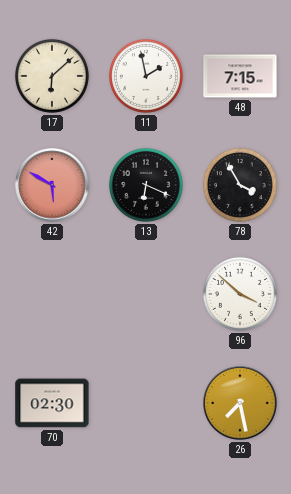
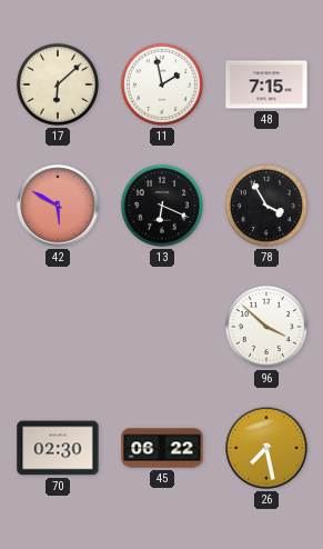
45: none -> 06:22 (162, 448)
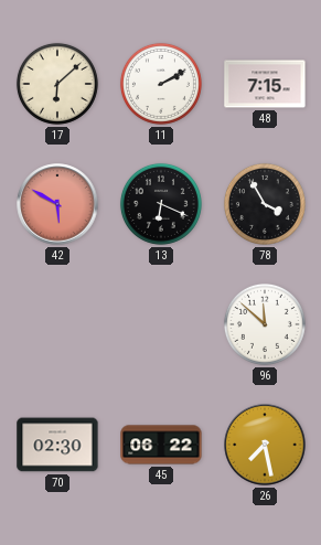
11: 1:58 -> 2:10 (161, 84)
96: 3:52 -> 11:52 (265, 324)
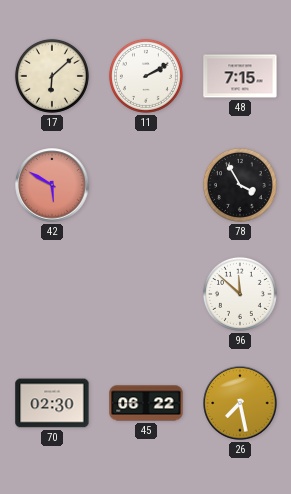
13: 6:19 -> none (161, 204)
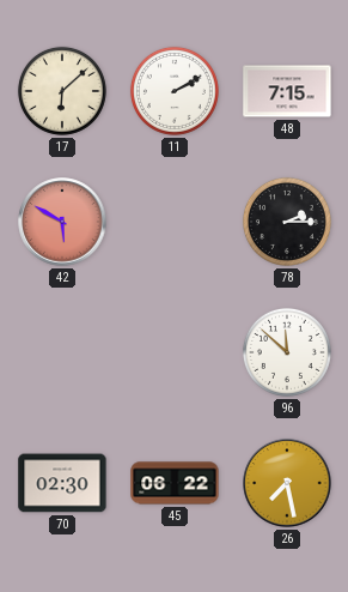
78: 3:55 -> 2:15 (287, 222)
